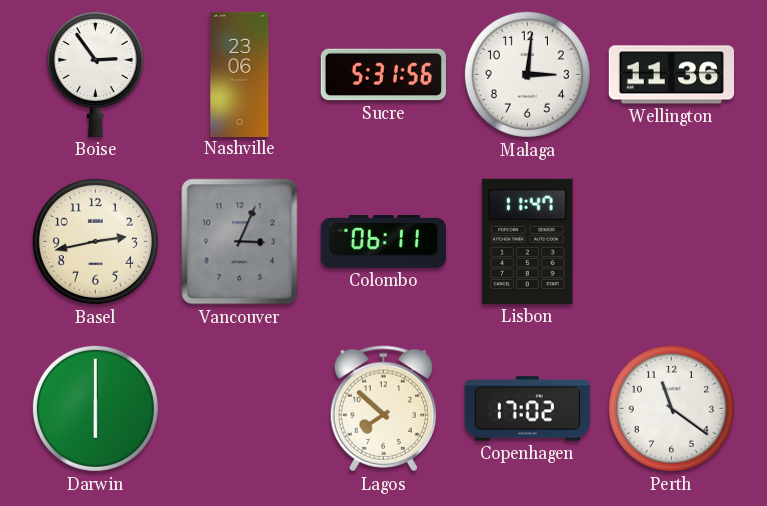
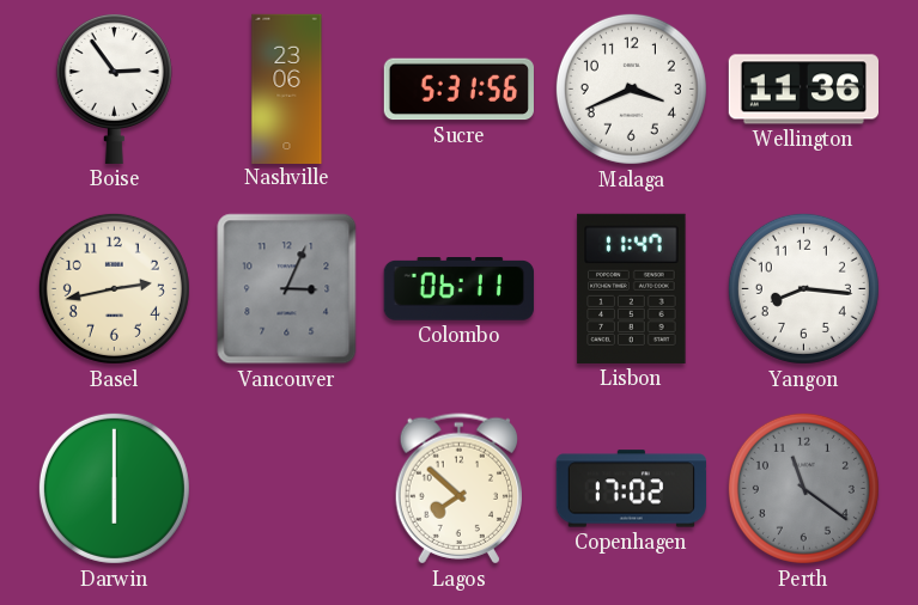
Malaga: 3:01 -> 3:41 (631, 88)
Yangon: none -> 8:16 (803, 288)
Perth dial: white -> grey (803, 488)
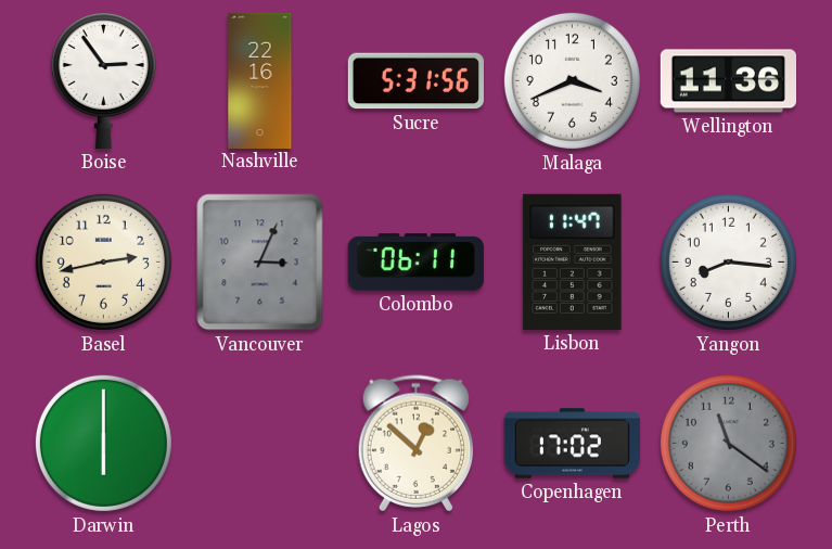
Nashville: 23:06 -> 22:16 (260, 80)
Lagos: 7:52 -> 12:52 (415, 444)
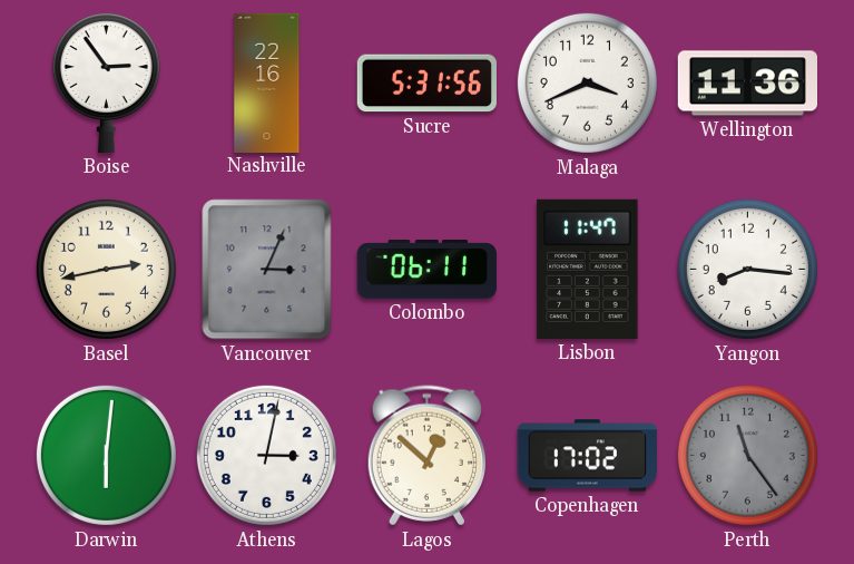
Darwin: 6:00 -> 6:01 (106, 455)
Athens: none -> 3:02 (266, 455)
Perth: 11:21 -> 11:24 (747, 455)
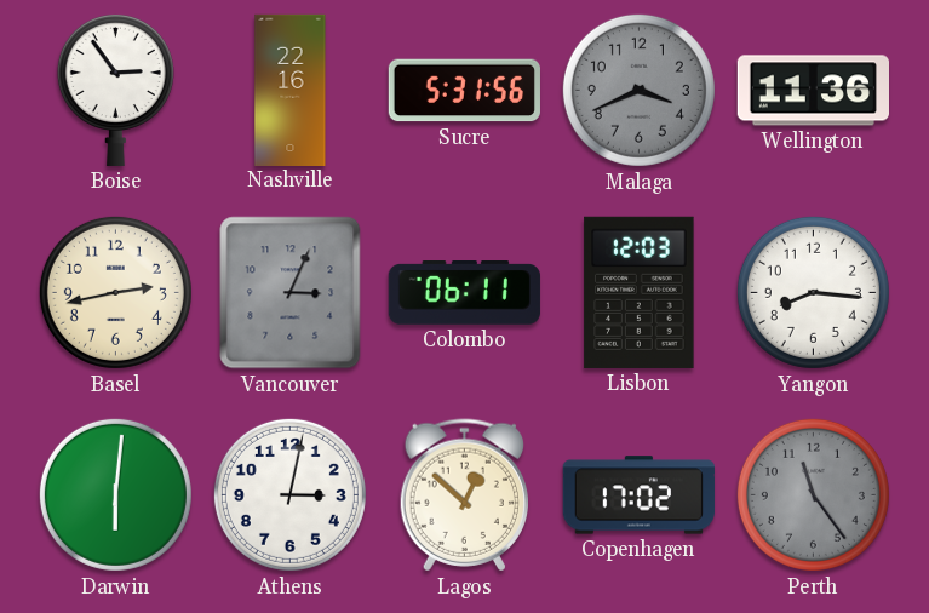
Malaga dial: white -> grey (638, 90)
Lisbon: 11:47 -> 12:03 (640, 292)
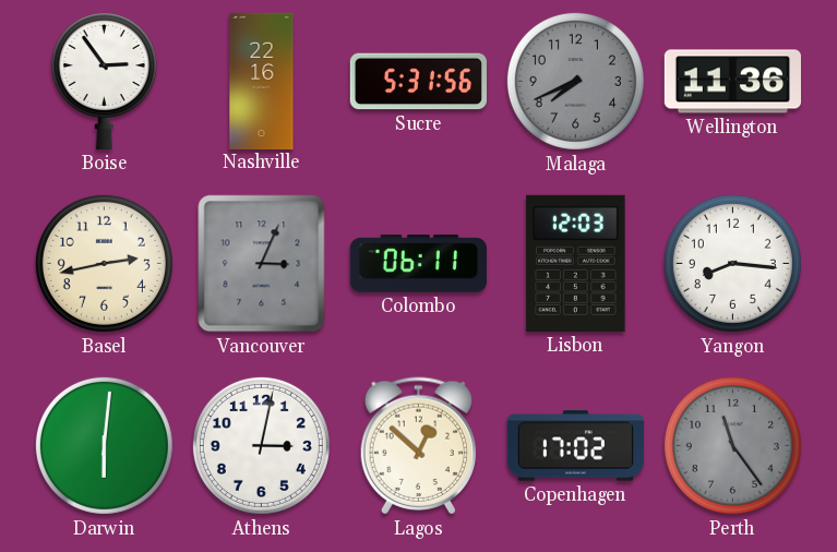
Malaga: 3:41 -> 7:41 (575, 81)
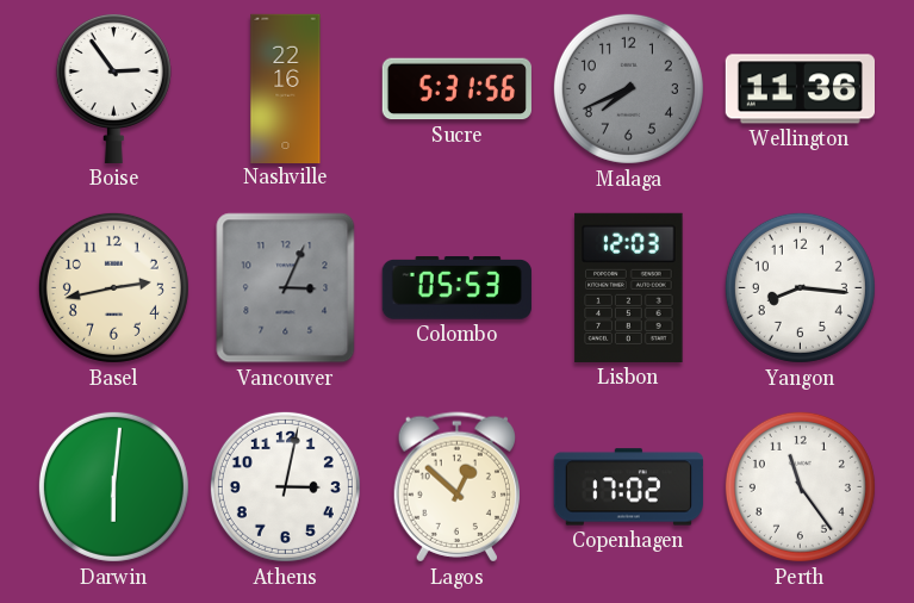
Colombo: 06:11 -> 05:53 (456, 288)
Perth dial: grey -> white (800, 486)
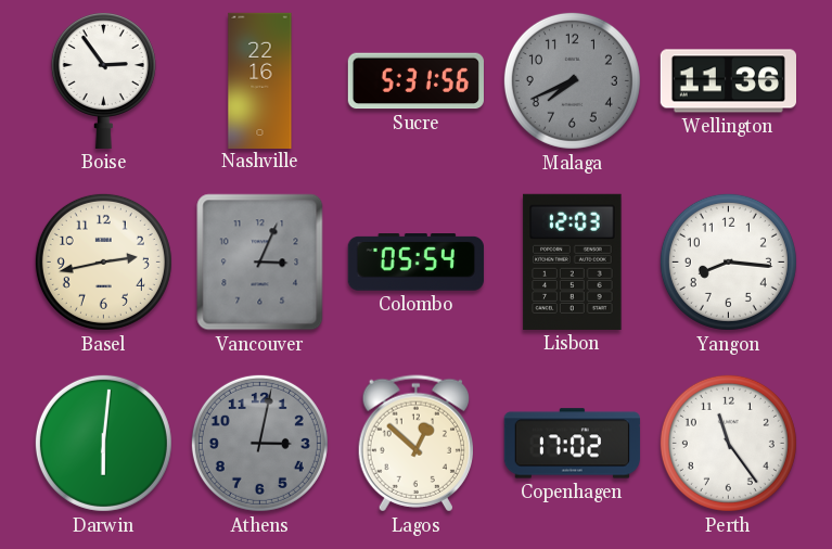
Colombo: 05:53 -> 05:54 (415, 263)
Athens dial: white -> grey (259, 443)
